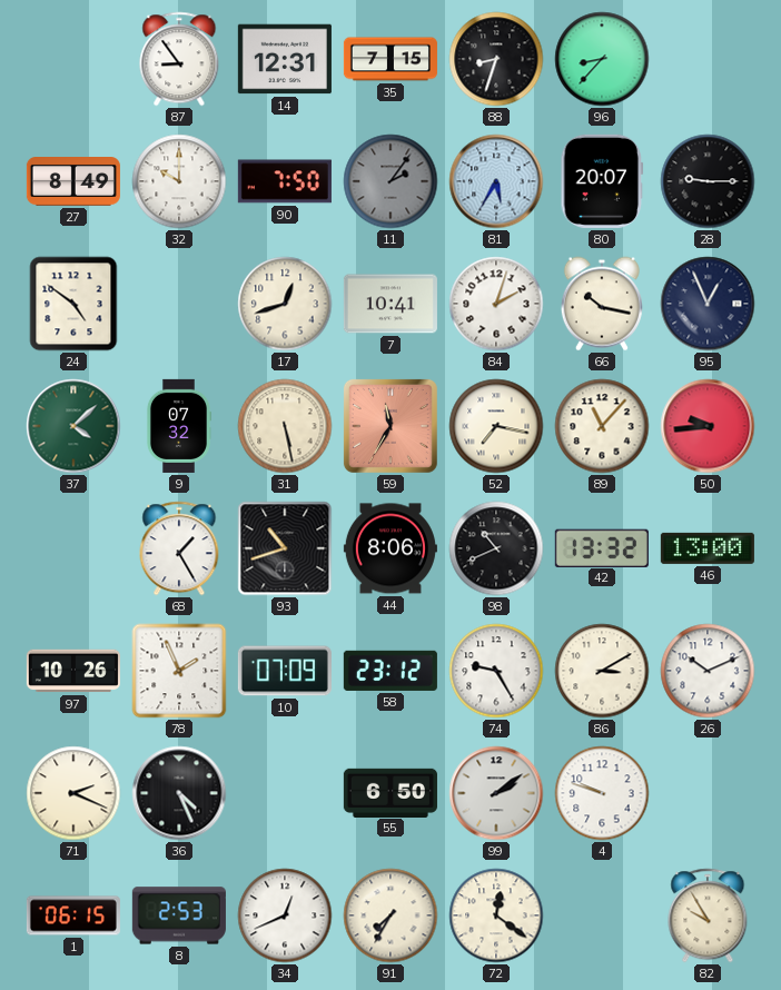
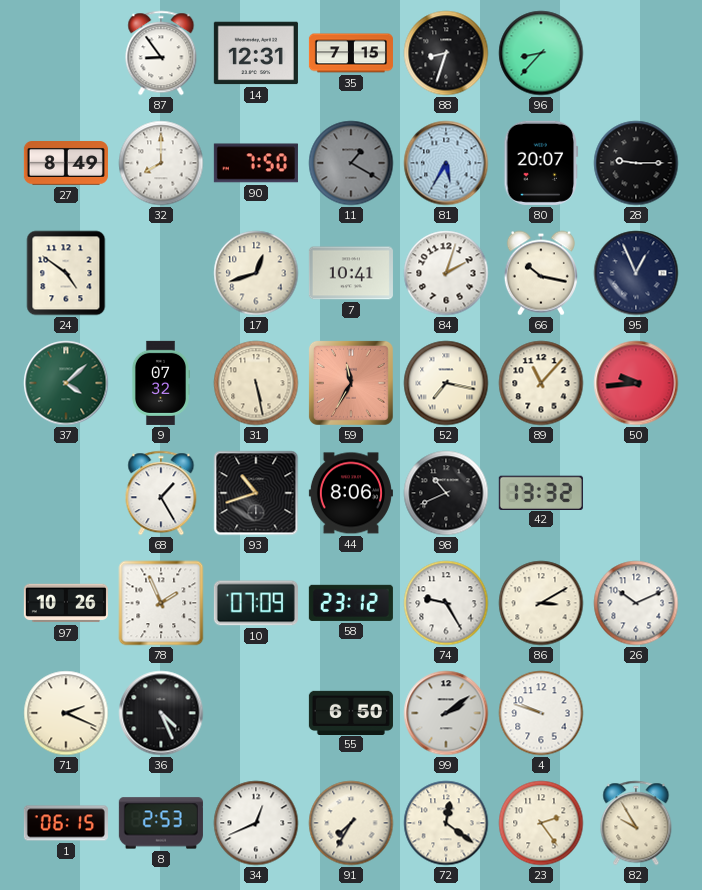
32: 10:00 -> 8:00 (161, 163)
11: 2:06 -> 1:20 (351, 163)
46: 13:00 -> none (708, 548)
23: none -> 2:24 (541, 823)
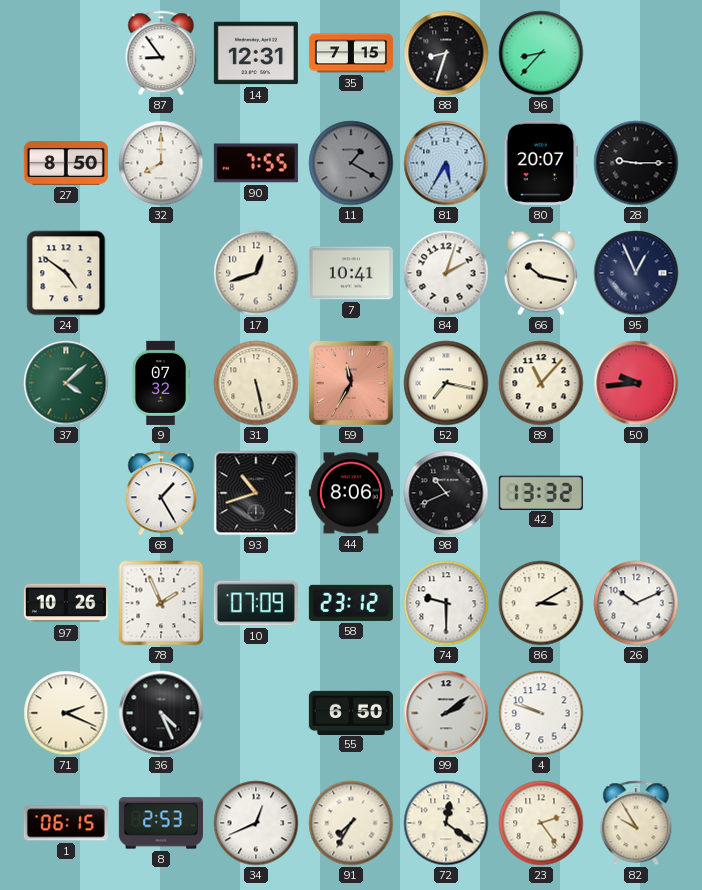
27: 8:49 -> 8:50 (66, 163)
90: 7:50 -> 7:55 (256, 163)
74: 9:25 -> 9:30 (446, 603)
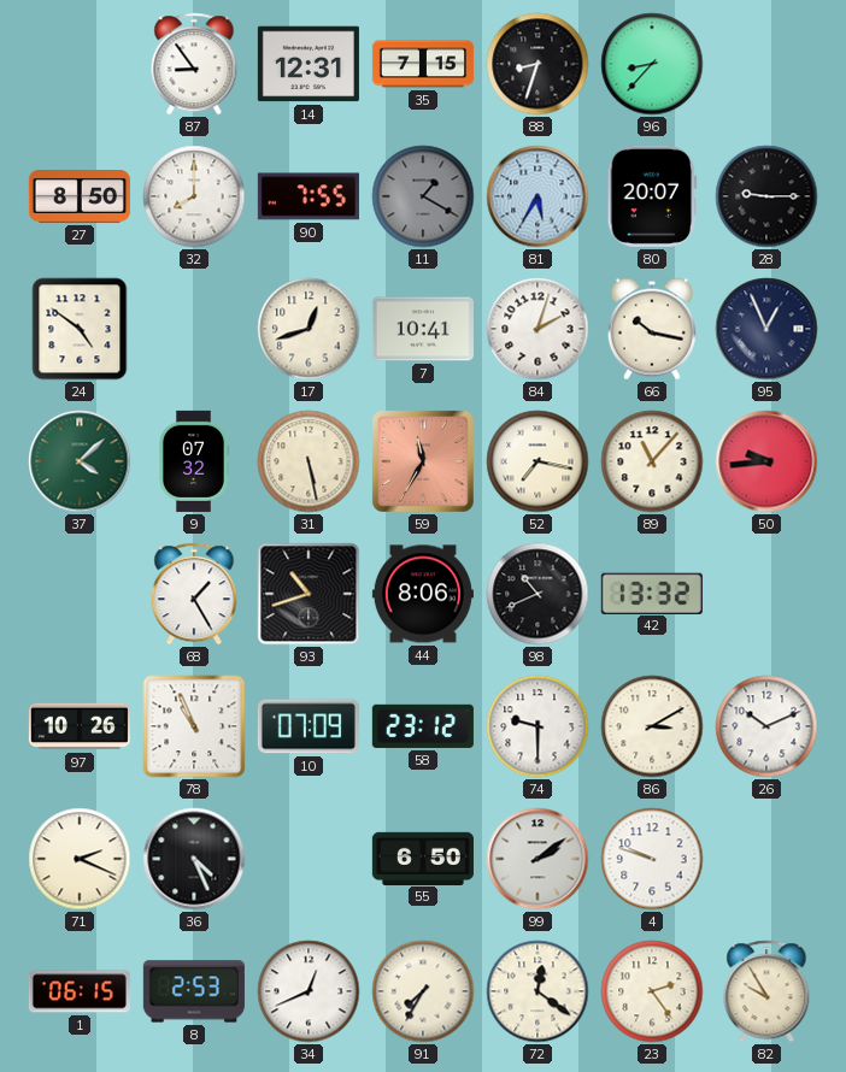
78: 1:56 -> 10:56 (194, 726)
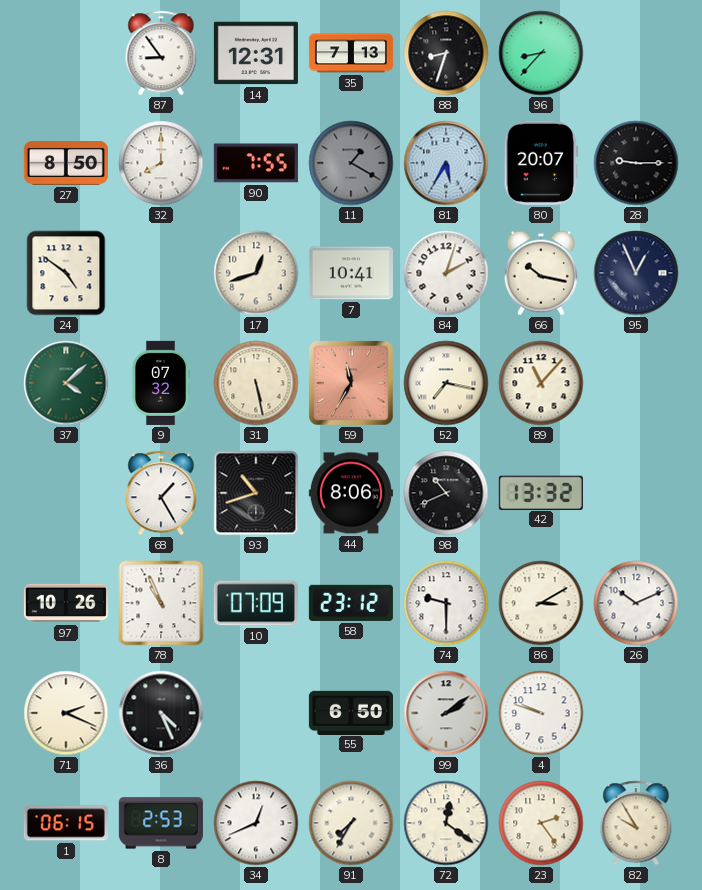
35: 7:15 -> 7:13 (351, 53)
50: 9:44 -> none (766, 461)
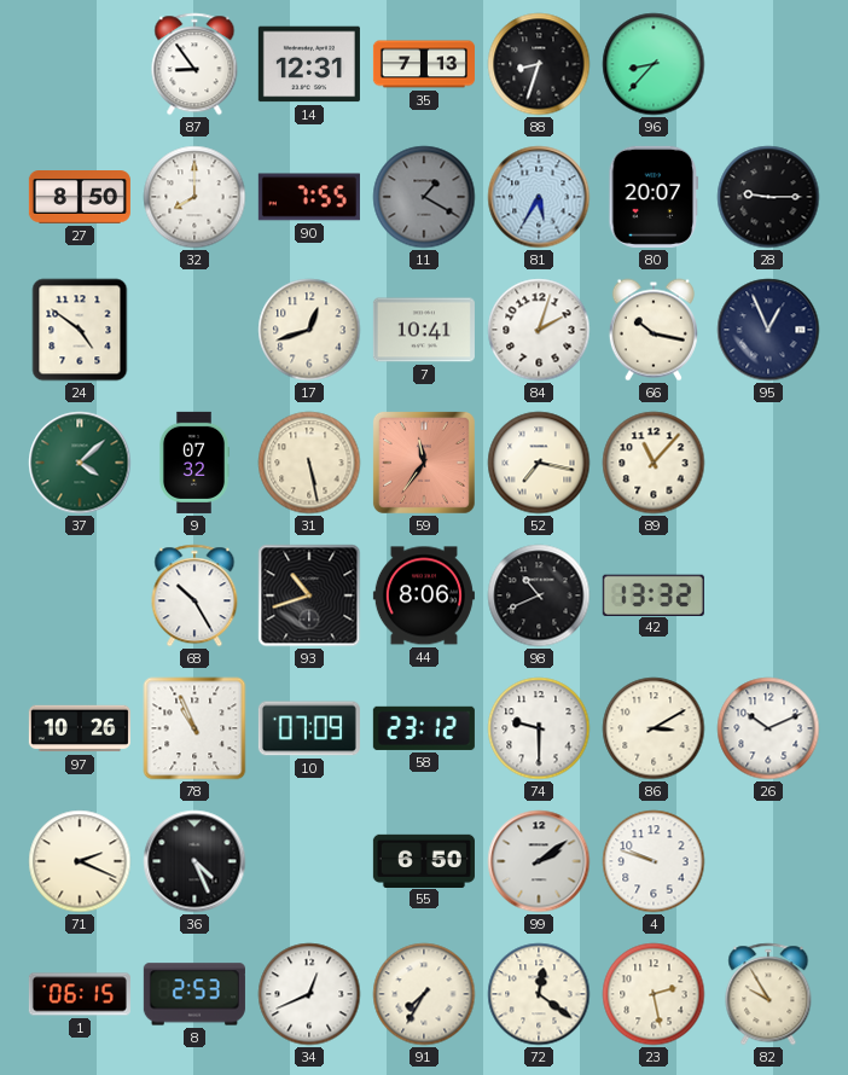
59: 11:35 -> 11:36 (424, 463)
68: 1:25 -> 10:25 (194, 595)
23: 2:24 -> 2:28 (654, 994)
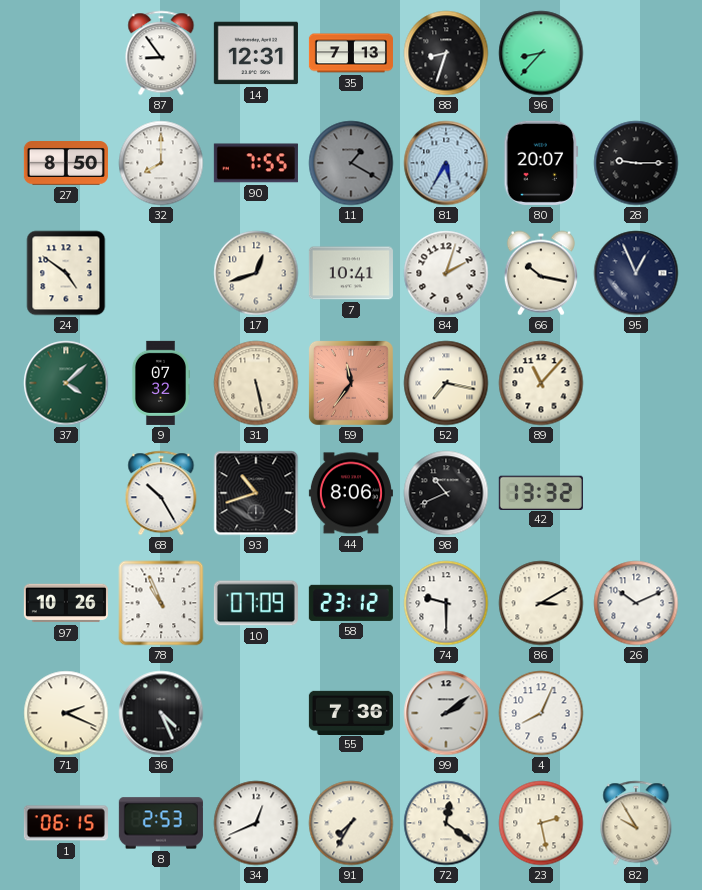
55: 6:50 -> 7:36 (351, 712)
4: 9:48 -> 8:04 (541, 713)
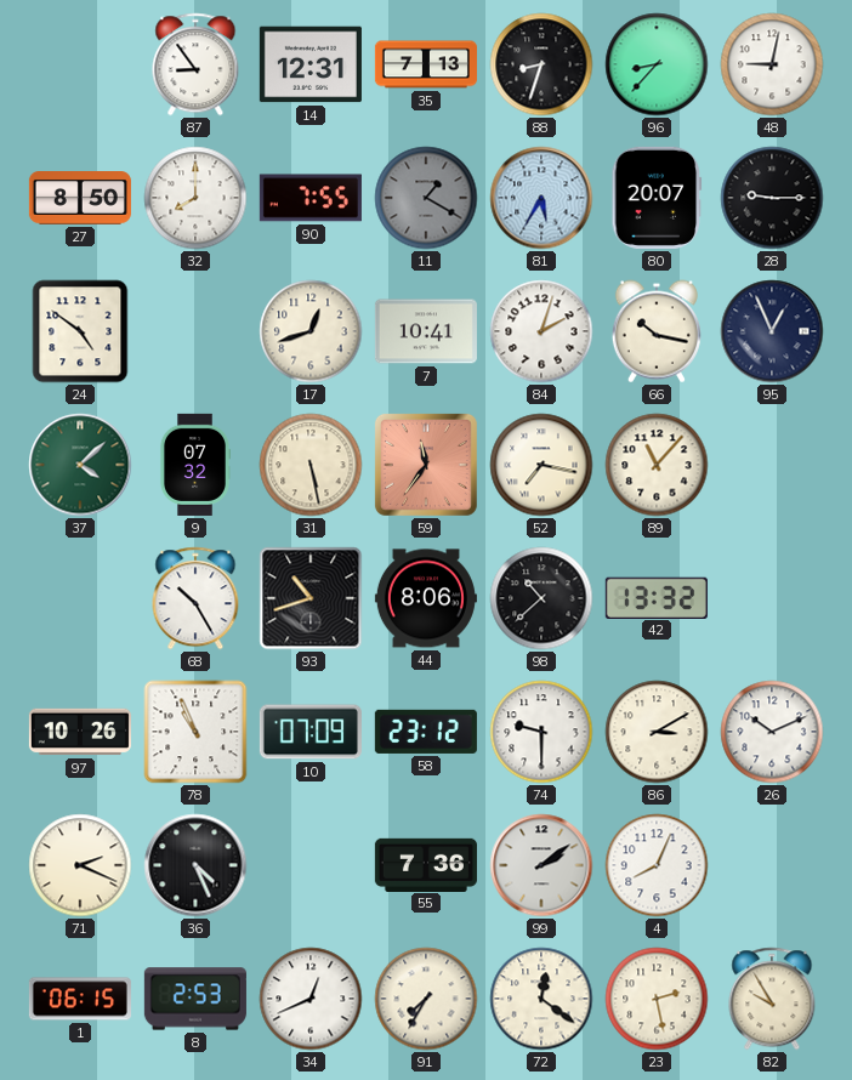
48: none -> 9:02 (772, 64)
98: 10:41 -> 10:38 (541, 598)
